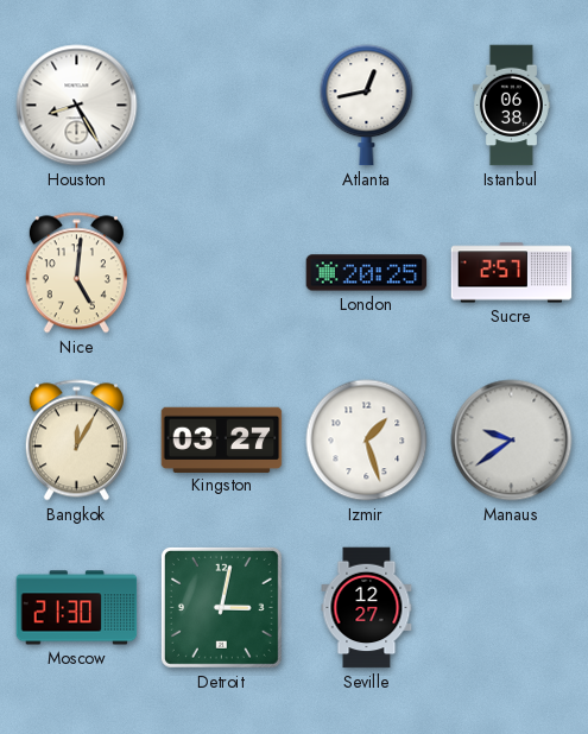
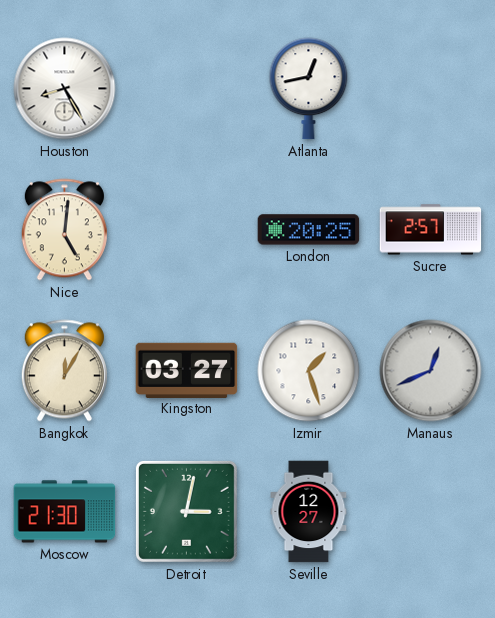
Istanbul: 06:38 -> none (511, 106)
Manaus: 9:39 -> 12:41 (431, 371)
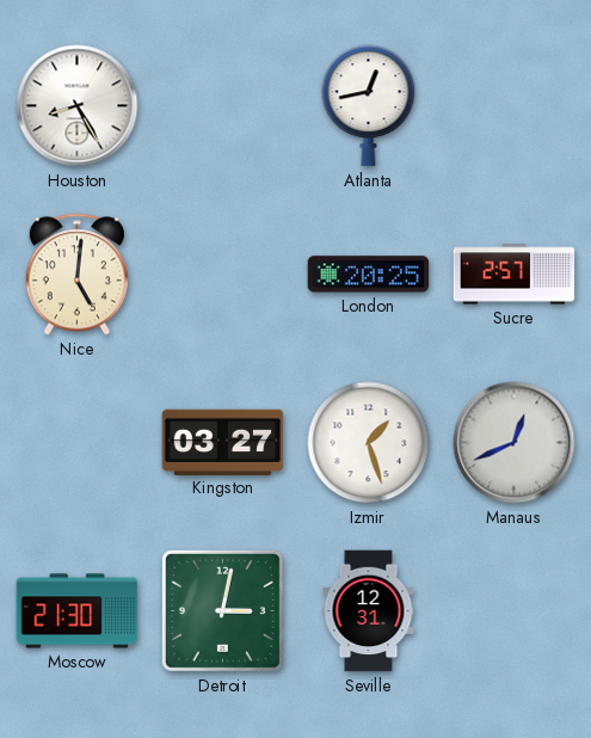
Bangkok: 12:05 -> none (64, 371)
Seville: 12:27 -> 12:31 (369, 611)
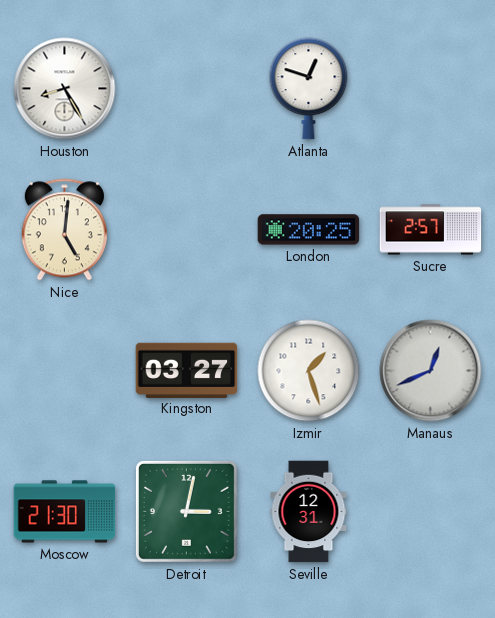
Atlanta: 12:43 -> 12:48 (309, 89)
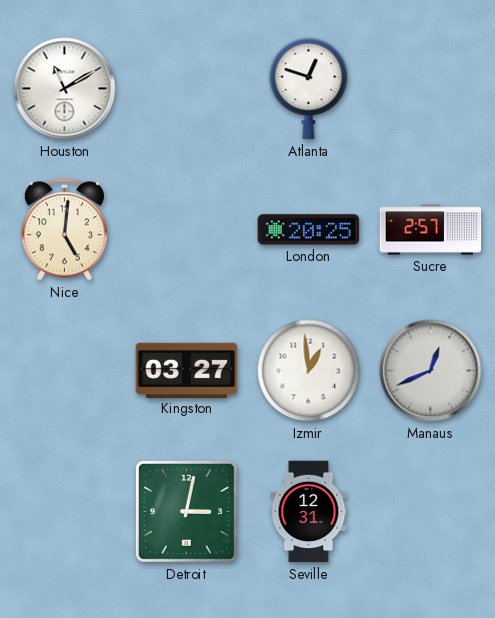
Houston: 8:25 -> 11:10 (65, 89)
Izmir: 1:27 -> 12:59 (309, 371)
Moscow: 21:30 -> none (65, 512)
